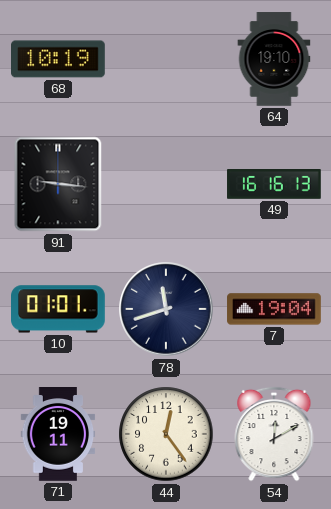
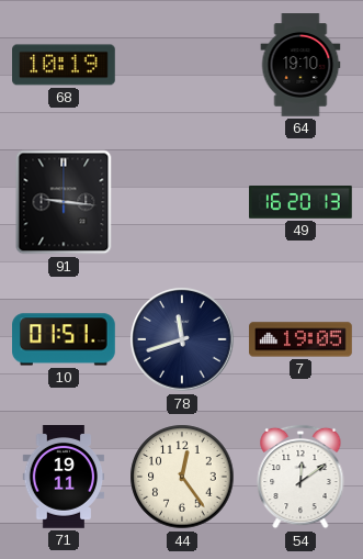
49: 16:16 -> 16:20 (300, 203)
10: 01:01 -> 01:51 (65, 339)
7: 19:04 -> 19:05 (300, 339)
54: 12:10 -> 12:09 (300, 477)
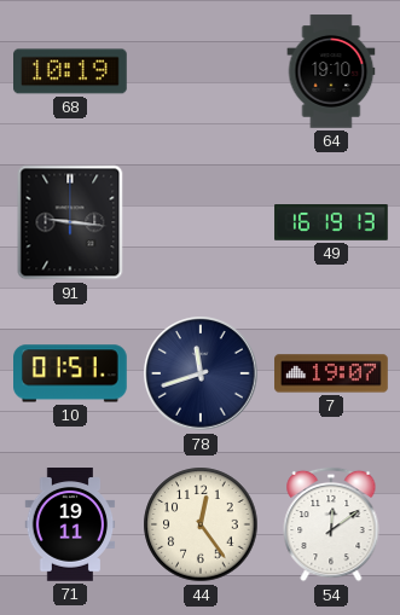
49: 16:20 -> 16:19 (331, 224)
7: 19:05 -> 19:07 (331, 373)
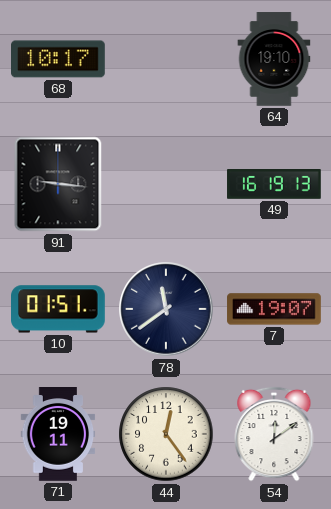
68: 10:19 -> 10:17 (59, 59)
78: 11:42 -> 11:39 (166, 309)
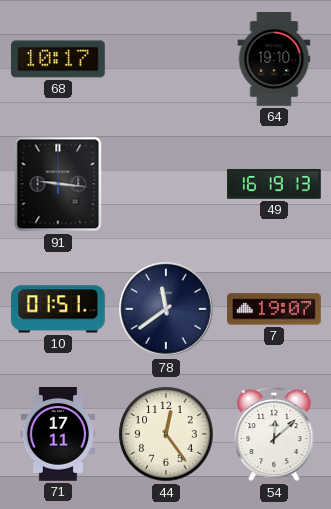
71: 19:11 -> 17:11 (58, 434)
54: 12:09 -> 12:08 (274, 434)
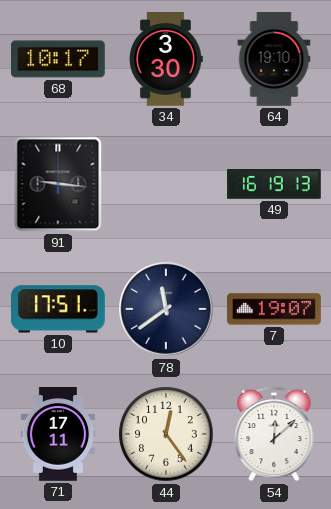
34: none -> 3:30 (166, 59)
10: 01:51 -> 17:51 (59, 309)
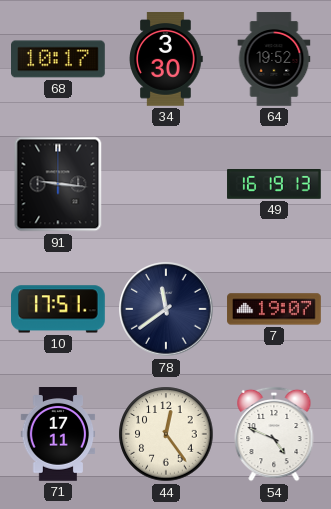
64: 19:10 -> 19:52 (274, 59)
54: 12:08 -> 4:49 (274, 434)
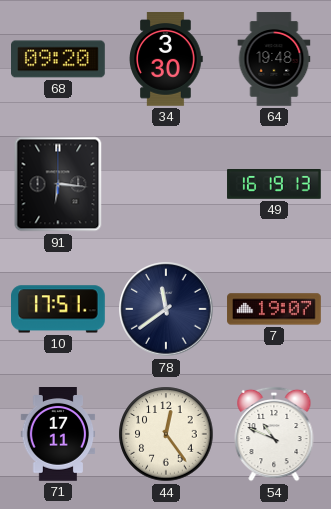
68: 10:17 -> 09:20 (59, 59)
64: 19:52 -> 19:48 (274, 59)
91: 9:16 -> 6:16 (58, 184)
54: 4:49 -> 10:49 (274, 434)
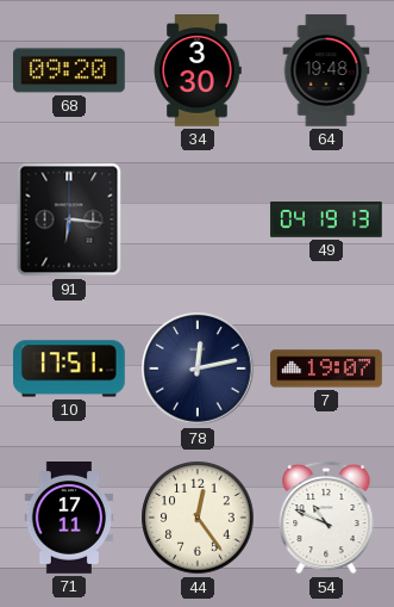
49: 16:19 -> 04:19 (326, 221)
78: 11:39 -> 12:13 (198, 368)
